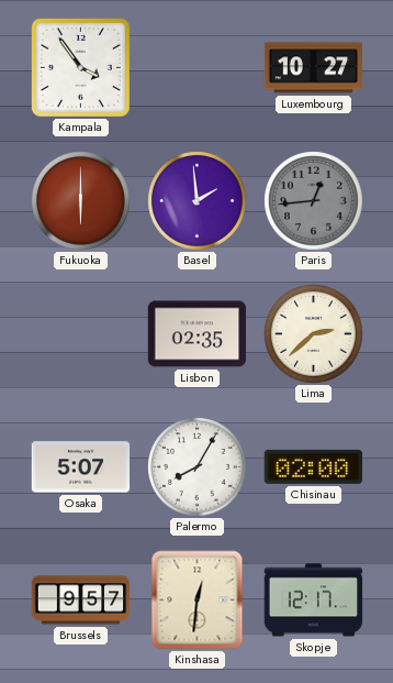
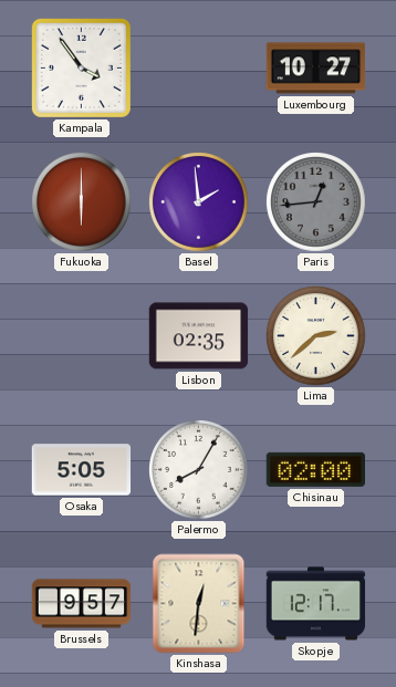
Osaka: 5:07 -> 5:05 (82, 470)
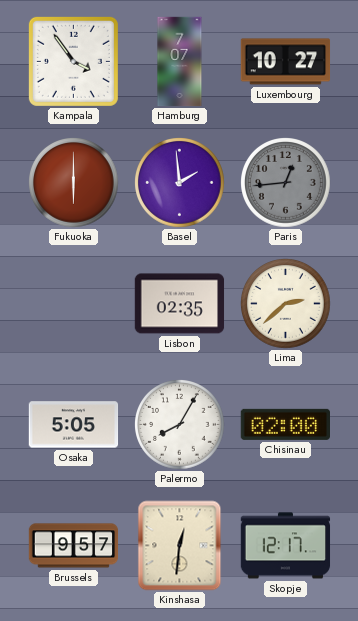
Hamburg: none -> 7:07 (180, 62)
